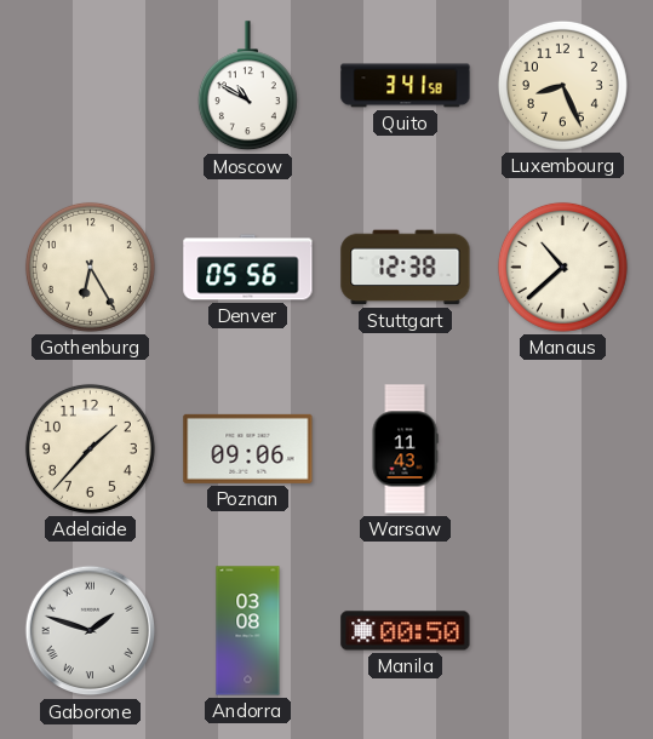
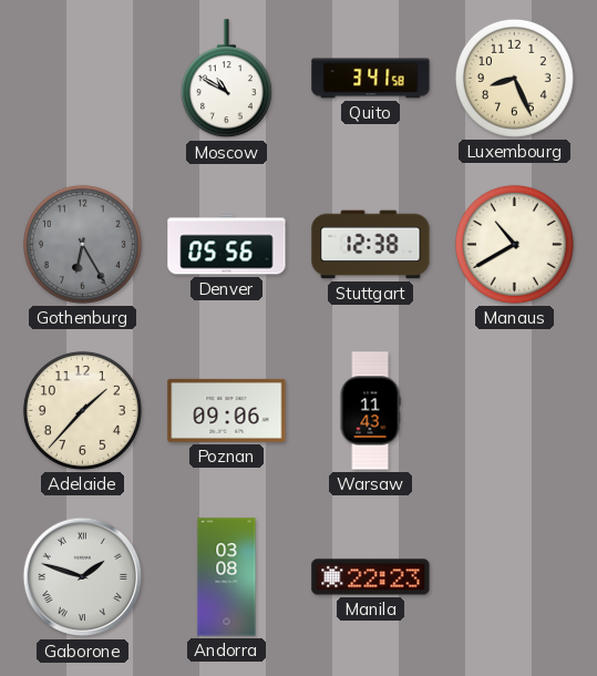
Gothenburg dial: cream -> grey (82, 244)
Manaus: 10:38 -> 10:40 (514, 244)
Manila: 00:50 -> 22:23 (371, 577)
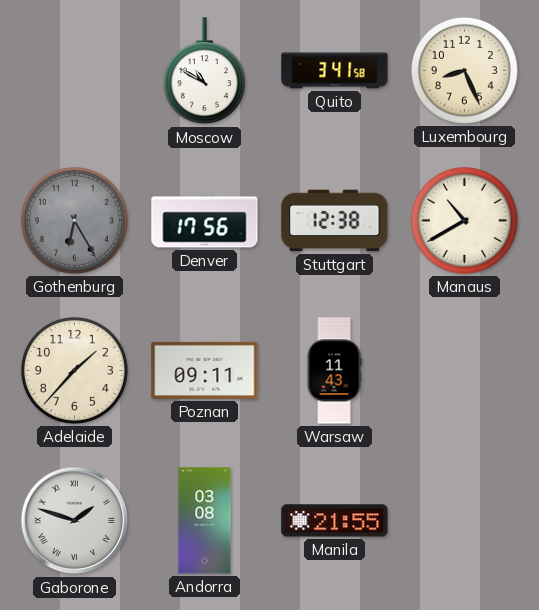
Denver: 05:56 -> 17:56 (205, 221)
Poznan: 09:06 -> 09:11 (205, 370)
Manila: 22:23 -> 21:55 (335, 521)
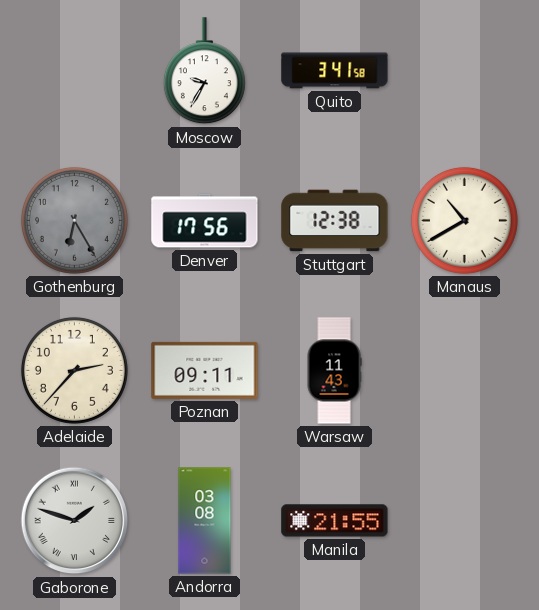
Moscow: 10:50 -> 9:35 (204, 71)
Luxembourg: 8:26 -> none (464, 70)
Adelaide: 1:37 -> 2:37 (74, 370)
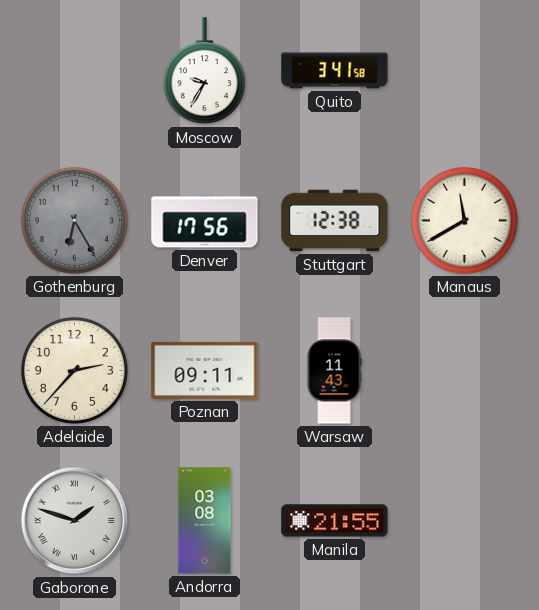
Manaus: 10:40 -> 11:40 (464, 220)
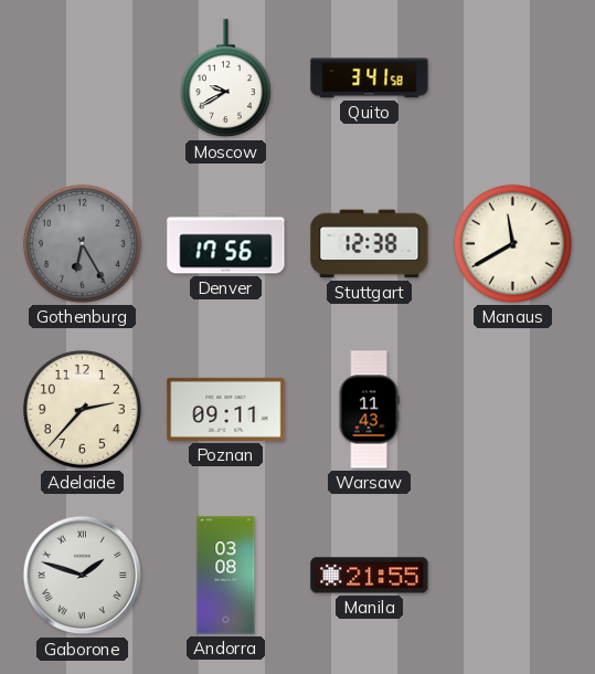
Moscow: 9:35 -> 9:40 (225, 78)
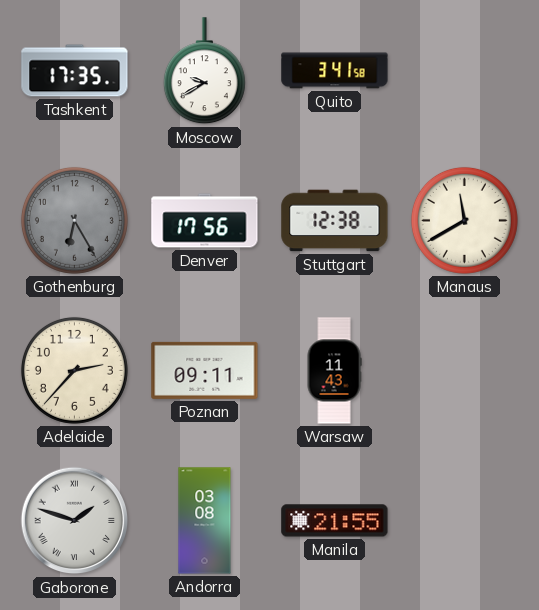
Tashkent: none -> 17:35 (75, 71)
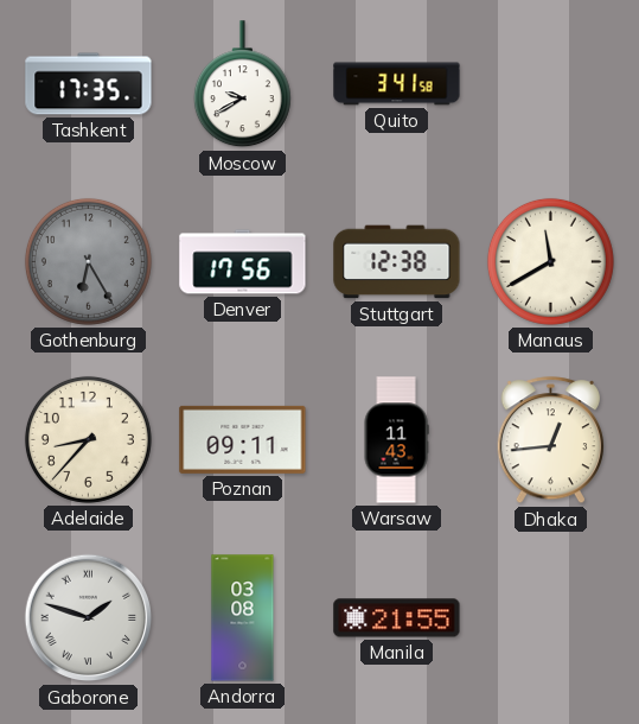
Adelaide: 2:37 -> 8:37 (88, 439)
Dhaka: none -> 12:44 (550, 440)
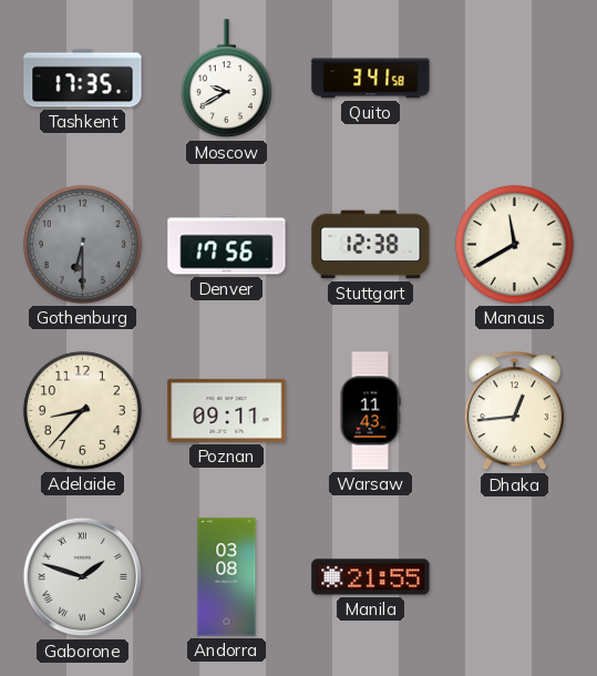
Gothenburg: 6:25 -> 6:30 (82, 244)
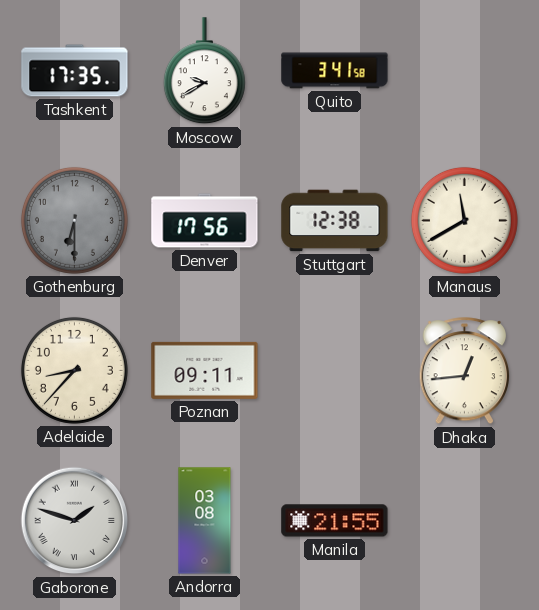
Warsaw: 11:43 -> none (370, 411)
